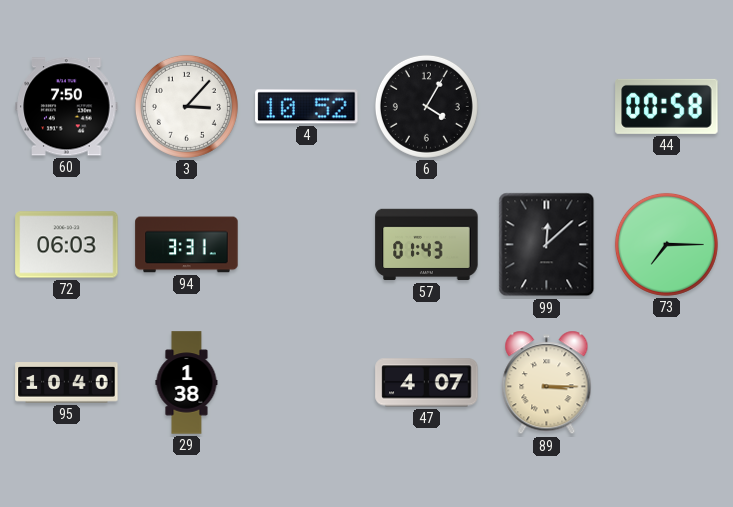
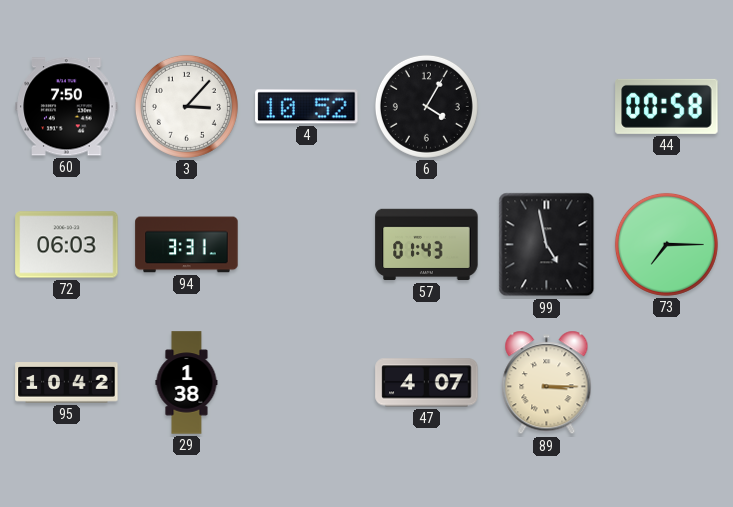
99: 12:08 -> 4:58 (547, 245)
95: 10:40 -> 10:42 (67, 383)
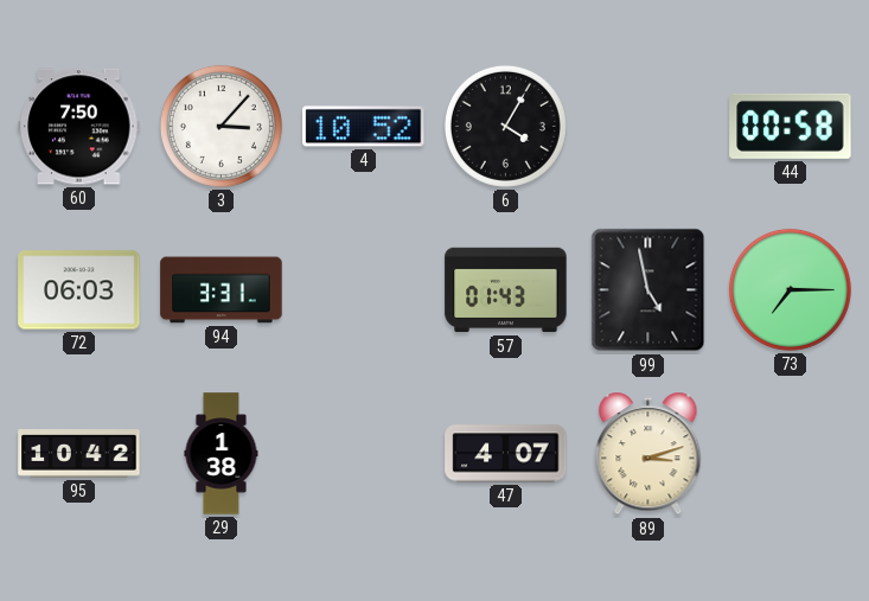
89: 3:15 -> 3:12 (648, 454)
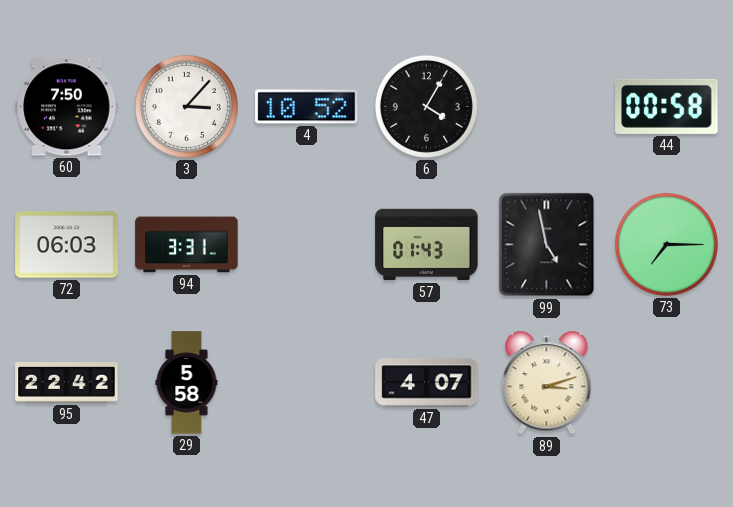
95: 10:42 -> 22:42 (67, 383)
29: 1:38 -> 5:58 (187, 383)
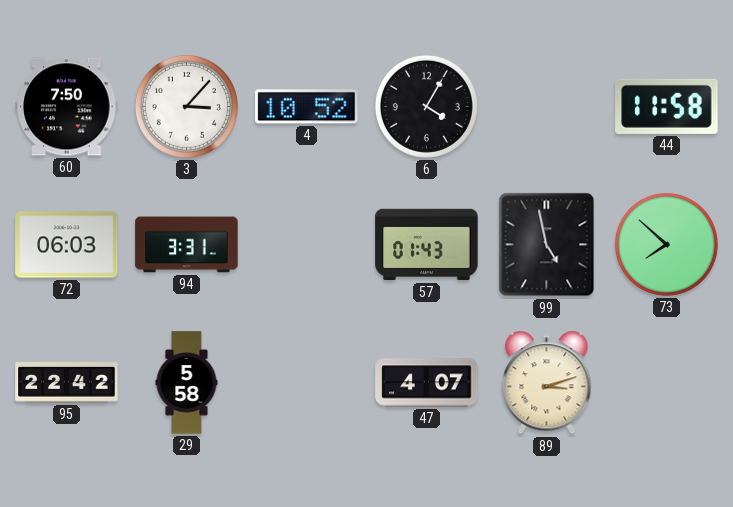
44: 00:58 -> 11:58 (667, 106)
73: 7:15 -> 7:52 (666, 244)
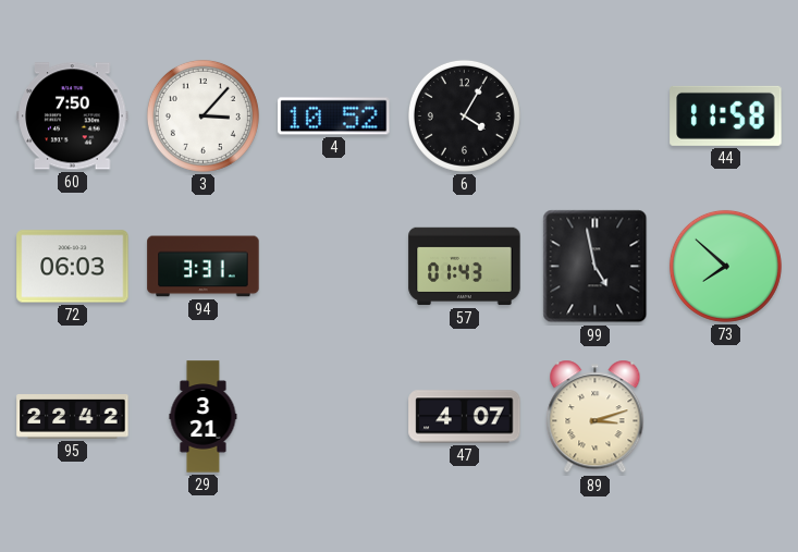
29: 5:58 -> 3:21 (204, 417)
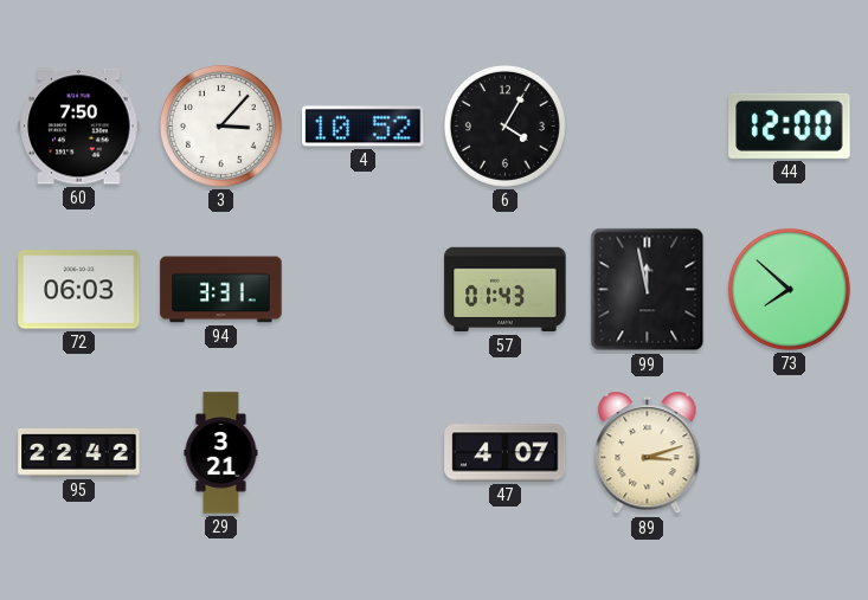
44: 11:58 -> 12:00 (790, 125)
99: 4:58 -> 11:58 (648, 290)
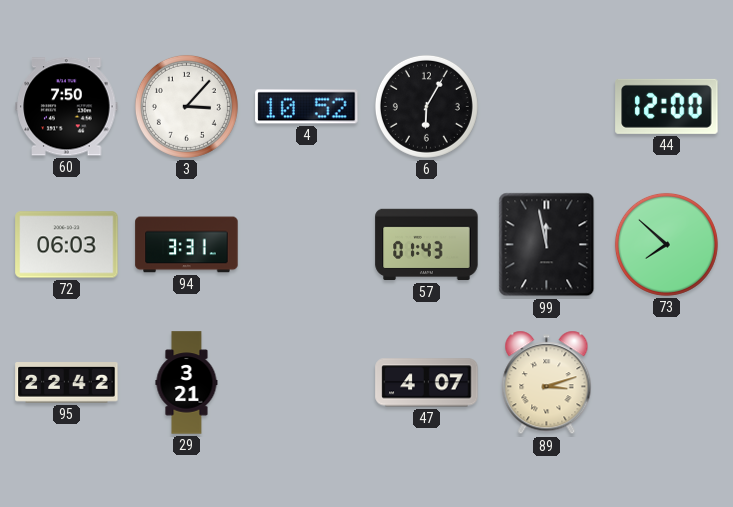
6: 4:05 -> 6:05 (426, 106)
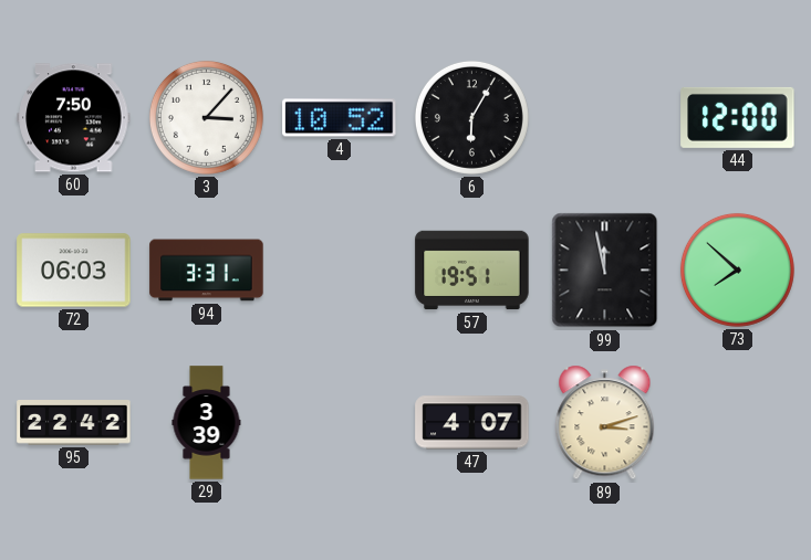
57: 01:43 -> 19:51 (472, 271)
29: 3:21 -> 3:39 (207, 423)
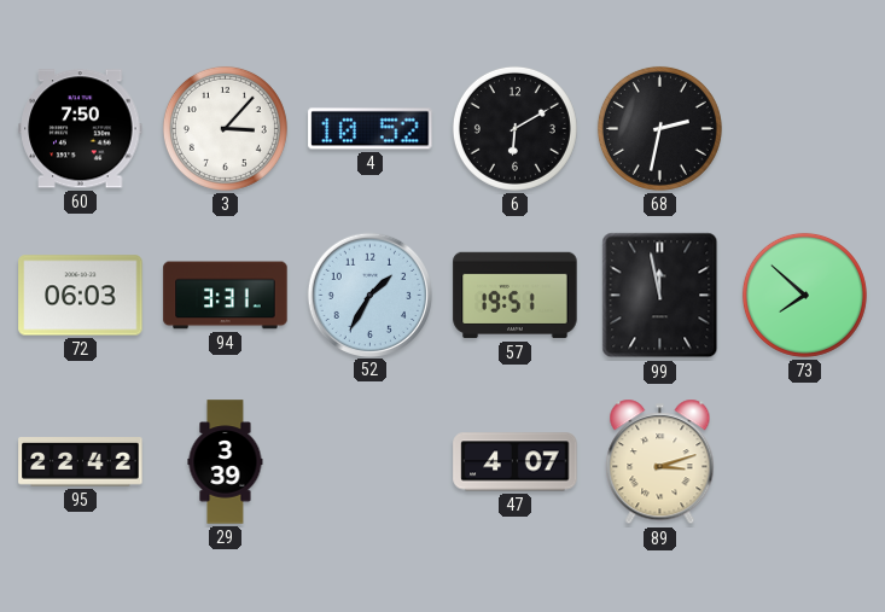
6: 6:05 -> 6:10 (514, 128)
68: none -> 2:32 (659, 128)
44: 12:00 -> none (738, 117)
52: none -> 1:35 (369, 295)
